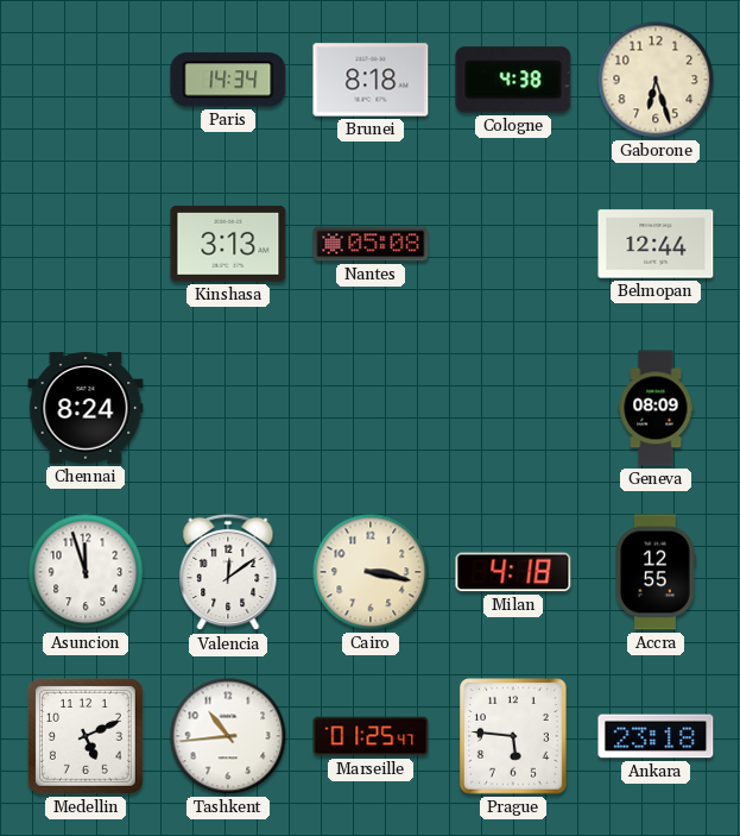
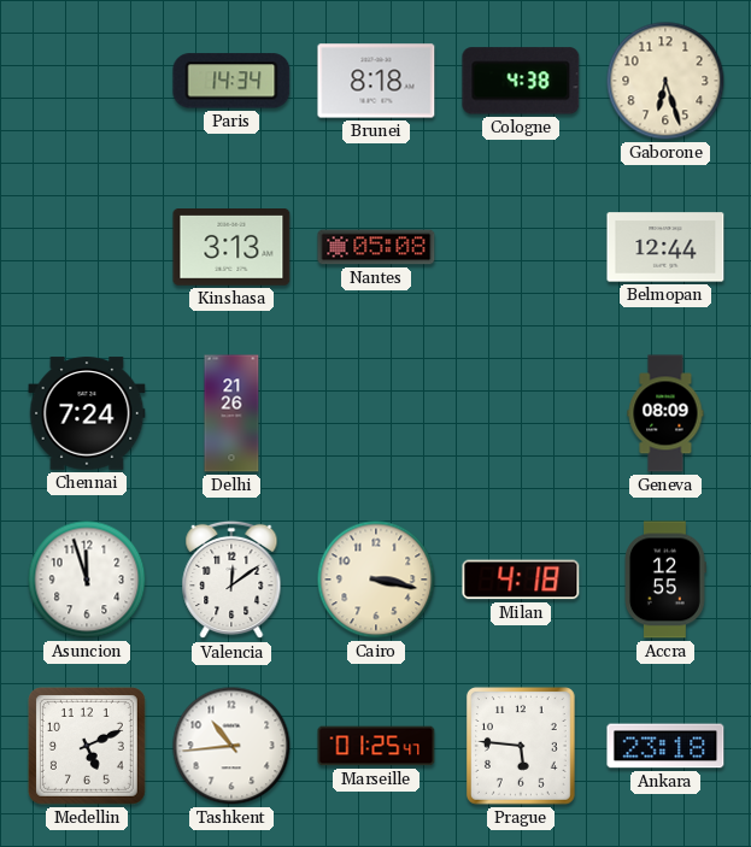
Chennai: 8:24 -> 7:24 (87, 413)
Delhi: none -> 21:26 (231, 413)
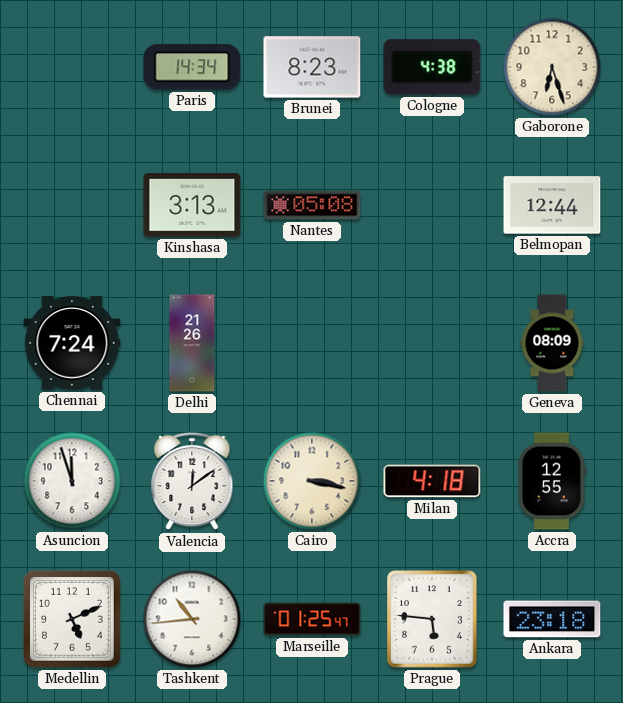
Brunei: 8:18 -> 8:23 (312, 67)
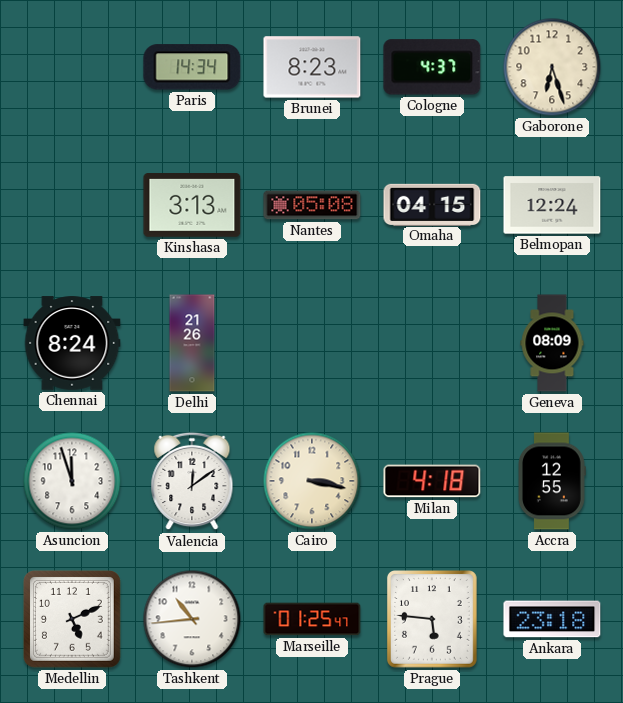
Cologne: 4:38 -> 4:37 (432, 67)
Omaha: none -> 04:15 (432, 204)
Belmopan: 12:44 -> 12:24 (552, 205)
Chennai: 7:24 -> 8:24 (72, 343)
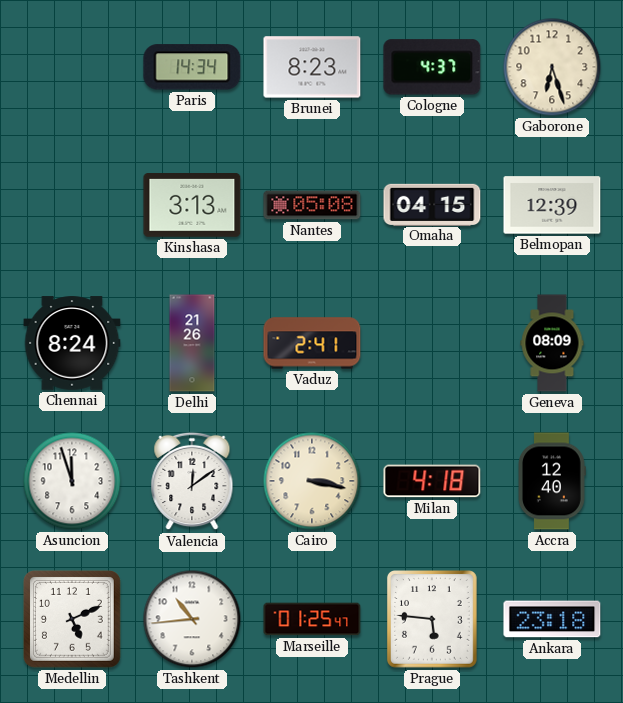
Belmopan: 12:24 -> 12:39 (552, 205)
Vaduz: none -> 2:41 (312, 343)
Accra: 12:55 -> 12:40 (552, 481)
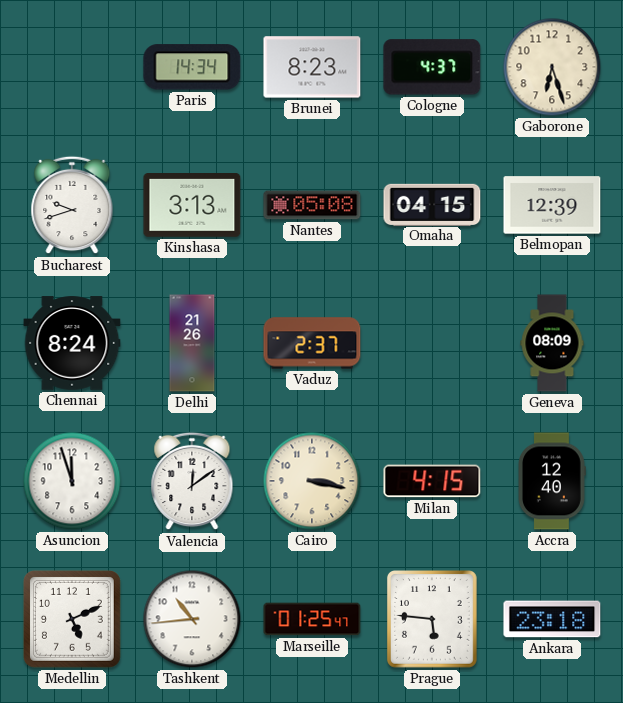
Bucharest: none -> 9:42 (72, 205)
Vaduz: 2:41 -> 2:37 (312, 343)
Milan: 4:18 -> 4:15 (432, 481)
